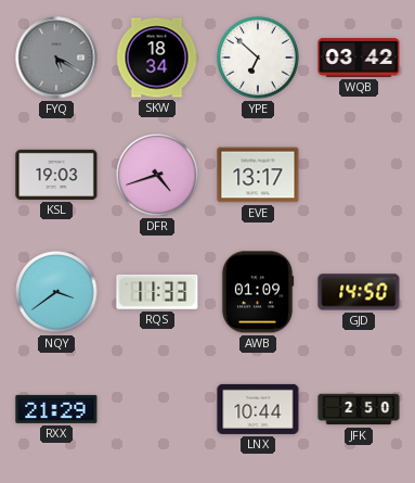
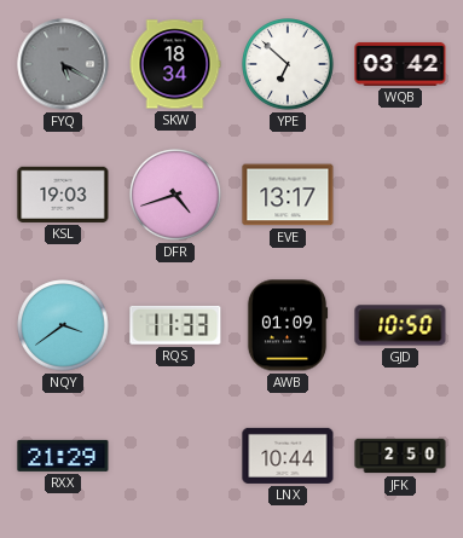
GJD: 14:50 -> 10:50 (400, 325)
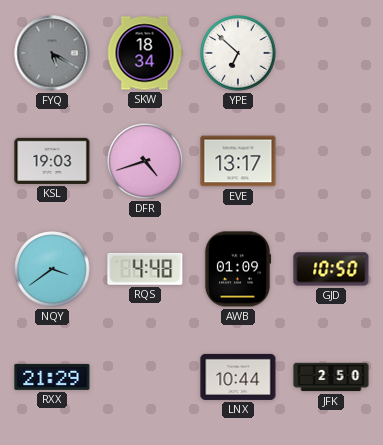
WQB: 03:42 -> none (400, 64)
RQS: 11:33 -> 4:48 (145, 269)
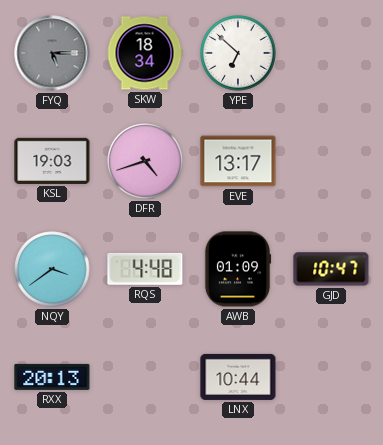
FYQ: 5:20 -> 5:15 (52, 53)
GJD: 10:50 -> 10:47 (331, 269)
RXX: 21:29 -> 20:13 (52, 377)
JFK: 2:50 -> none (331, 377)
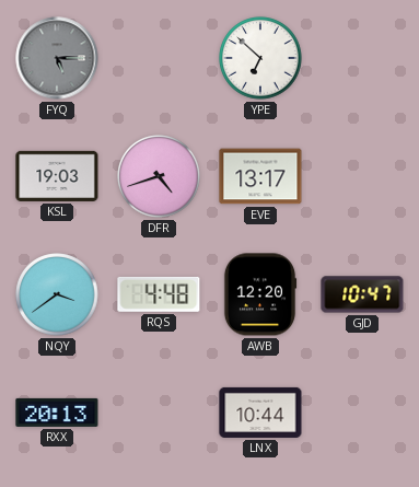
SKW: 18:34 -> none (145, 53)
AWB: 01:09 -> 12:20 (260, 294)
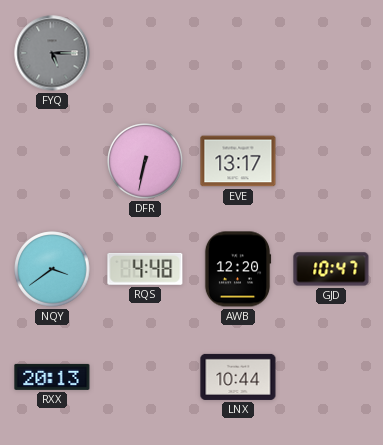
YPE: 6:52 -> none (260, 58)
KSL: 19:03 -> none (57, 176)
DFR: 4:42 -> 6:32 (145, 161)
